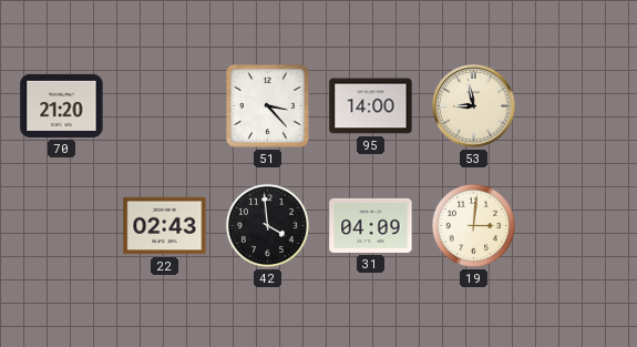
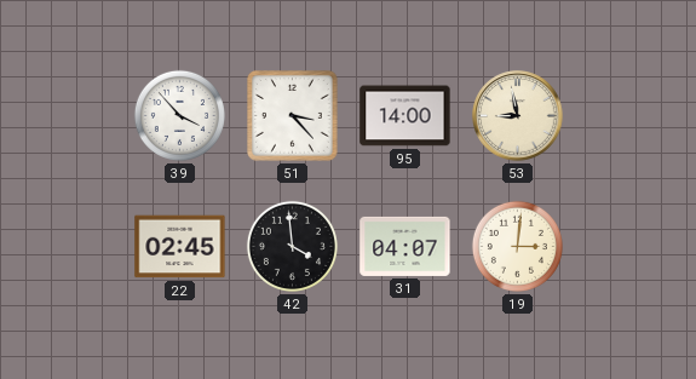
70: 21:20 -> none (62, 105)
39: none -> 3:53 (179, 115)
22: 02:43 -> 02:45 (180, 247)
31: 04:09 -> 04:07 (405, 246)
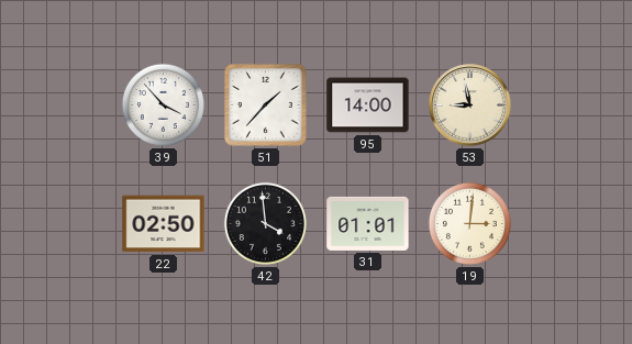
51: 3:23 -> 1:37 (266, 106)
22: 02:45 -> 02:50 (164, 224)
31: 04:07 -> 01:01 (368, 223)
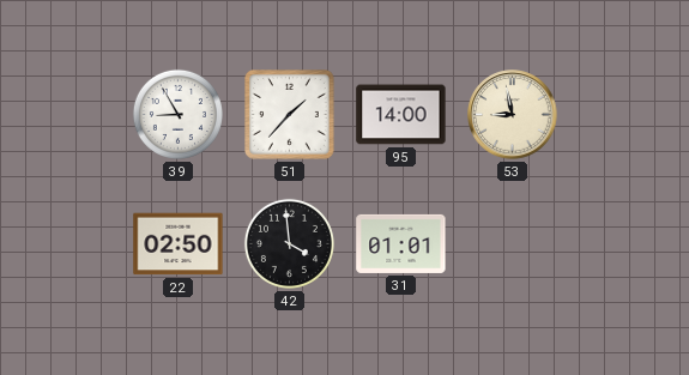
39: 3:53 -> 8:55 (177, 114)
19: 3:01 -> none (469, 223)
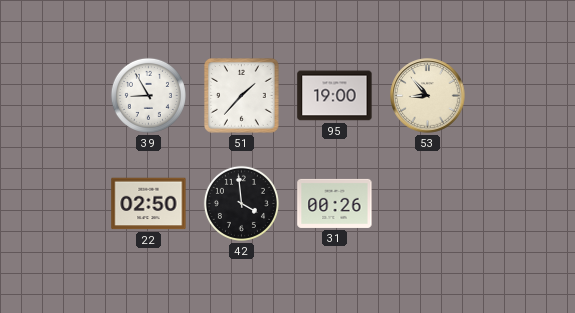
95: 14:00 -> 19:00 (335, 96)
53: 8:58 -> 8:53 (428, 96)
31: 01:01 -> 00:26 (335, 203)
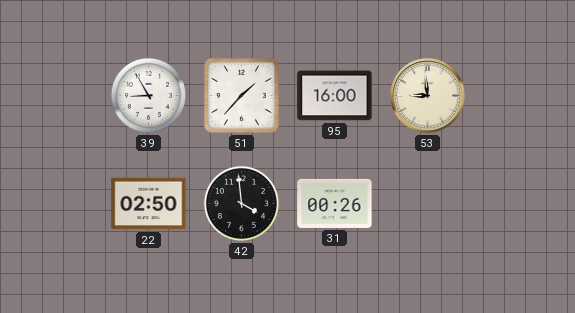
95: 19:00 -> 16:00 (335, 96)
53: 8:53 -> 8:59 (428, 96)
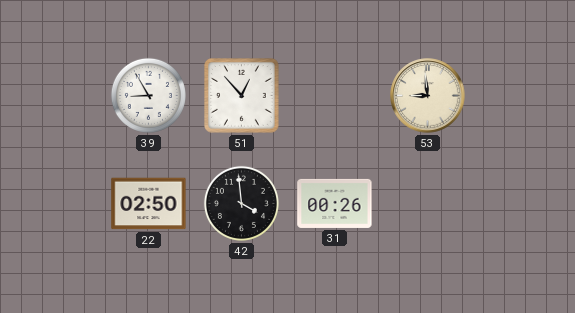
51: 1:37 -> 12:53 (242, 96)
95: 16:00 -> none (335, 96)
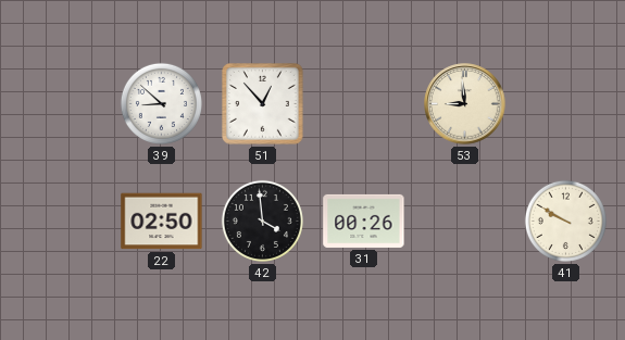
39: 8:55 -> 8:52 (161, 103)
41: none -> 9:50 (565, 221)
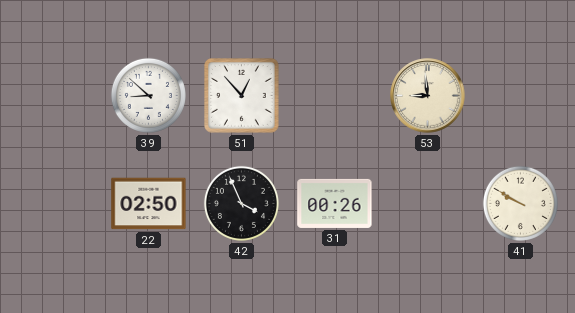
42: 3:59 -> 3:56 (241, 203)
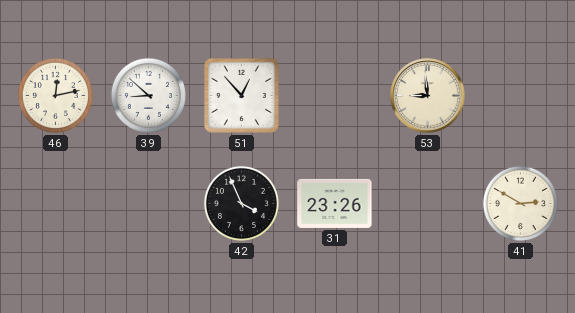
46: none -> 12:13 (55, 95)
22: 02:50 -> none (149, 204)
31: 00:26 -> 23:26 (335, 203)
41: 9:50 -> 2:50 (520, 203)
